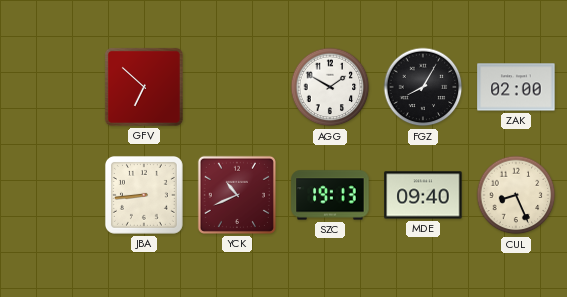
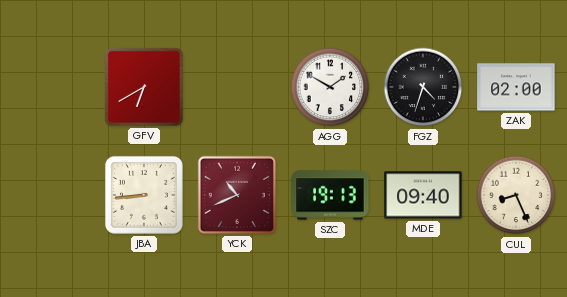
GFV: 6:52 -> 6:40 (144, 87)
FGZ: 8:05 -> 4:33 (423, 87)
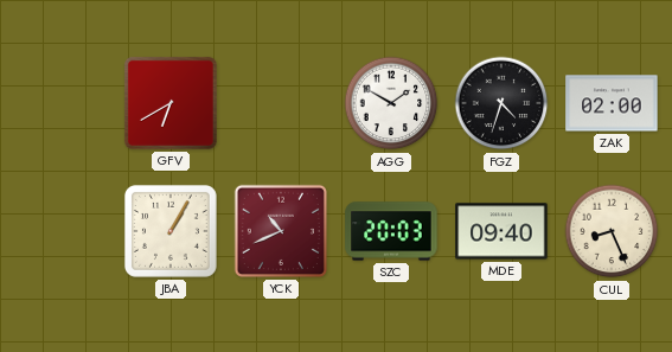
JBA: 8:44 -> 1:05 (171, 231)
SZC: 19:13 -> 20:03 (391, 231)
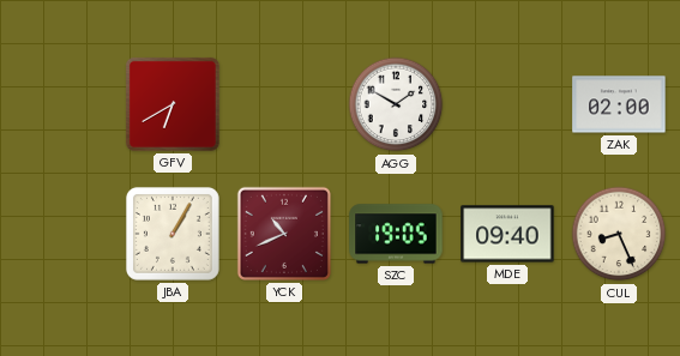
FGZ: 4:33 -> none (501, 103)
SZC: 20:03 -> 19:05 (396, 234)
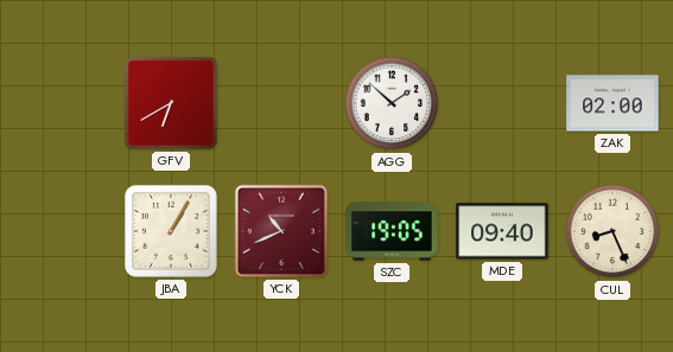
AGG: 1:50 -> 1:52 (392, 103)
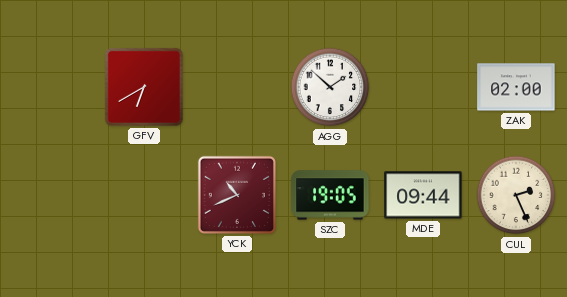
JBA: 1:05 -> none (171, 231)
MDE: 09:40 -> 09:44 (423, 195)
CUL: 8:26 -> 2:26 (516, 195)
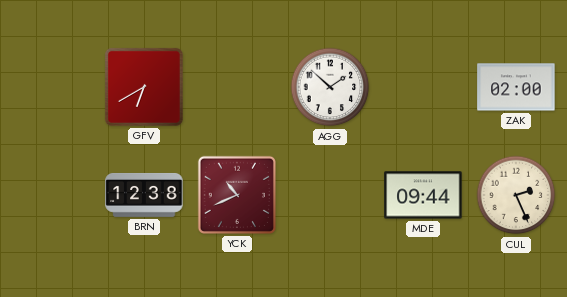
BRN: none -> 12:38 (144, 195)
SZC: 19:05 -> none (330, 195)
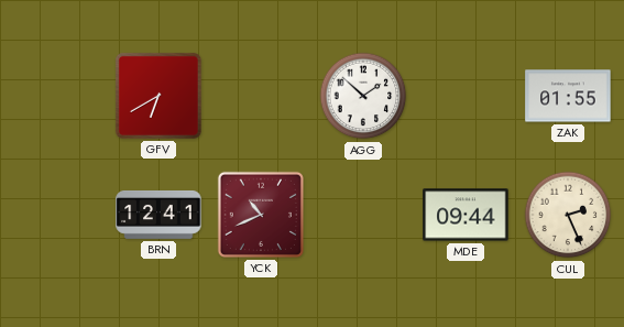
ZAK: 02:00 -> 01:55 (568, 96)
BRN: 12:38 -> 12:41 (158, 215)
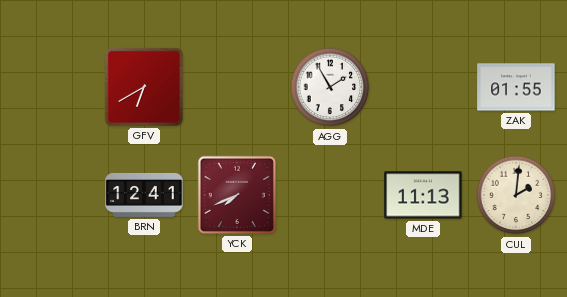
AGG: 1:52 -> 1:55 (330, 87)
YCK: 10:41 -> 7:41 (237, 195)
MDE: 09:44 -> 11:13 (423, 195)
CUL: 2:26 -> 2:01 (516, 195)
